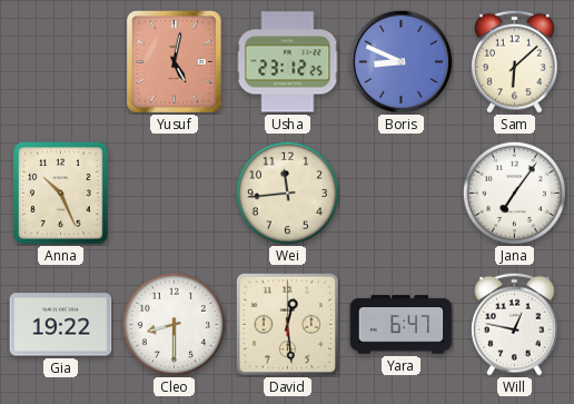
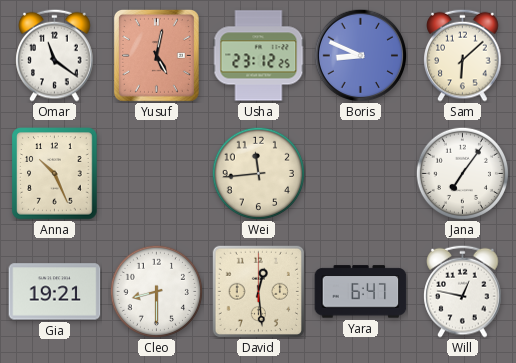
Omar: none -> 11:21 (55, 55)
Gia: 19:22 -> 19:21 (55, 292)
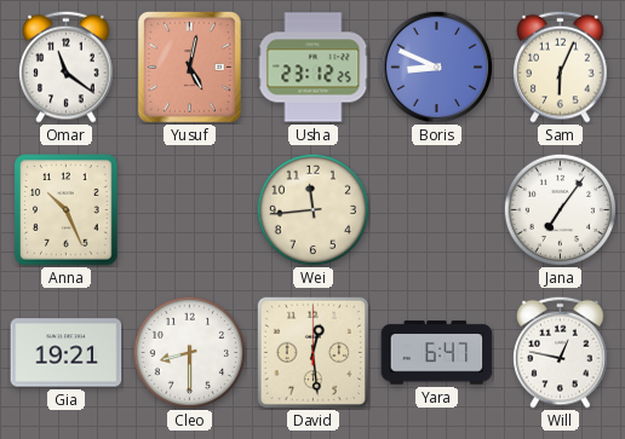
Sam: 6:08 -> 6:04 (561, 67)
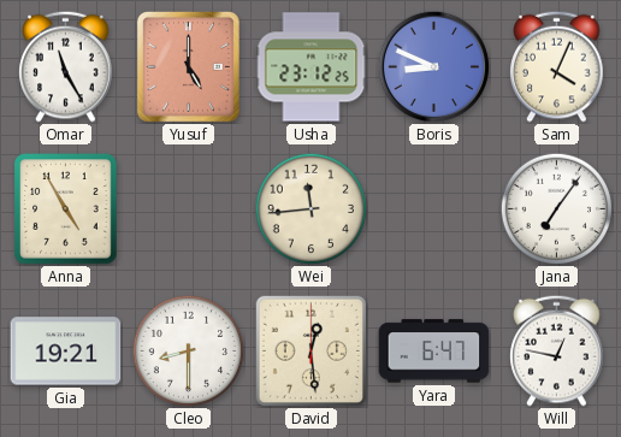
Omar: 11:21 -> 11:25 (66, 66)
Yusuf: 5:02 -> 5:00 (188, 66)
Sam: 6:04 -> 4:04 (557, 66)
Anna: 10:26 -> 4:55 (66, 209)
